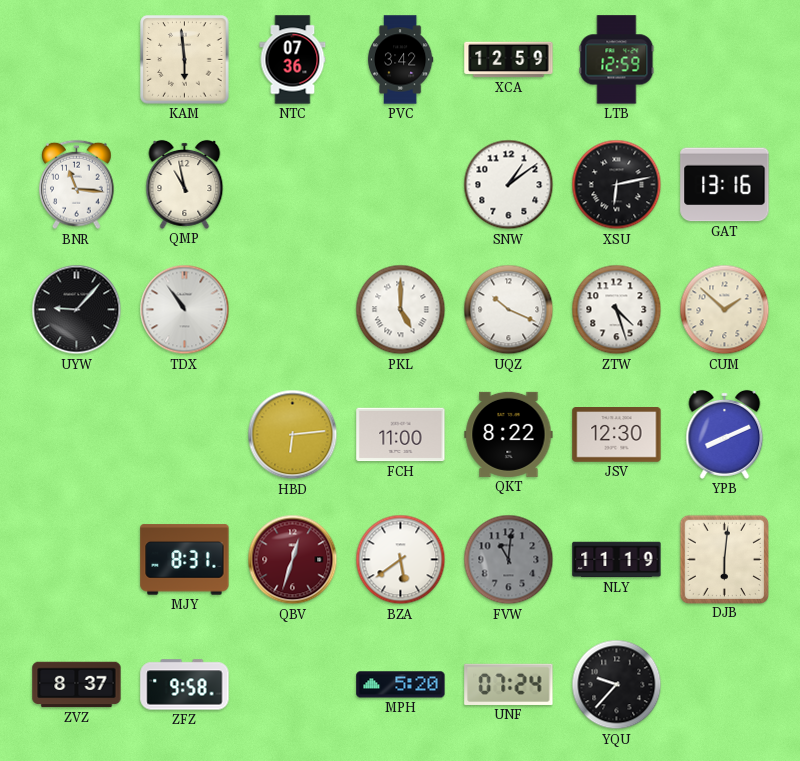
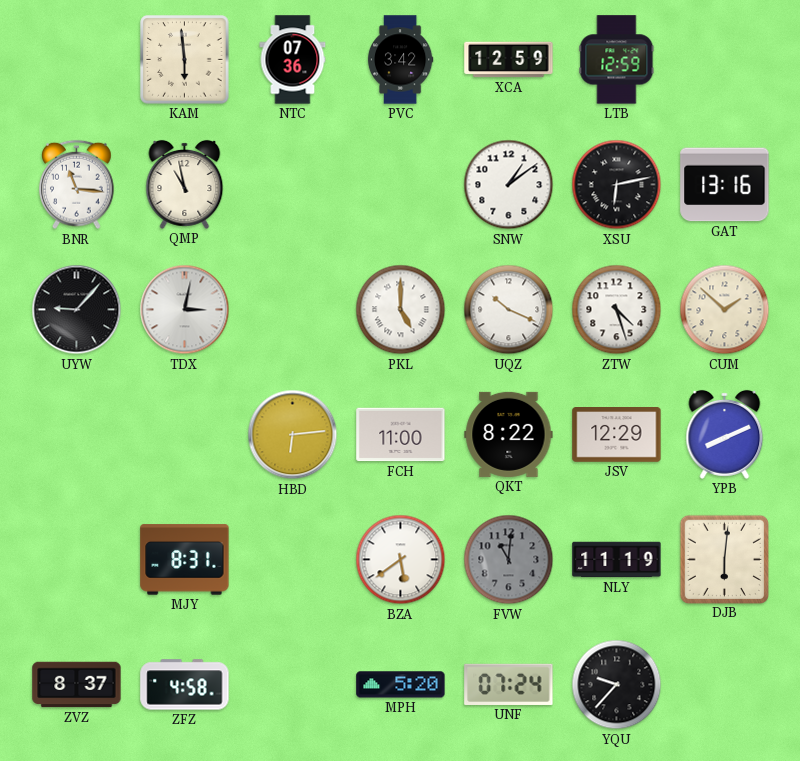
TDX: 10:54 -> 3:02 (185, 310)
JSV: 12:30 -> 12:29 (617, 435)
QBV: 12:33 -> none (293, 560)
ZFZ: 9:58 -> 4:58 (185, 685)
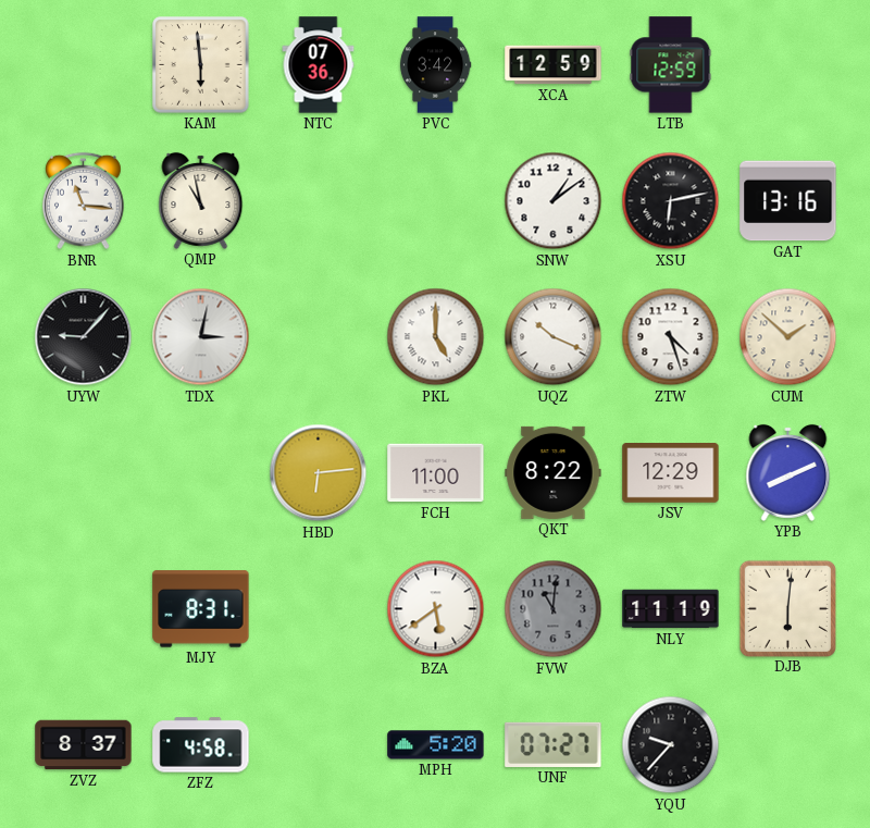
UNF: 07:24 -> 07:27 (554, 744)
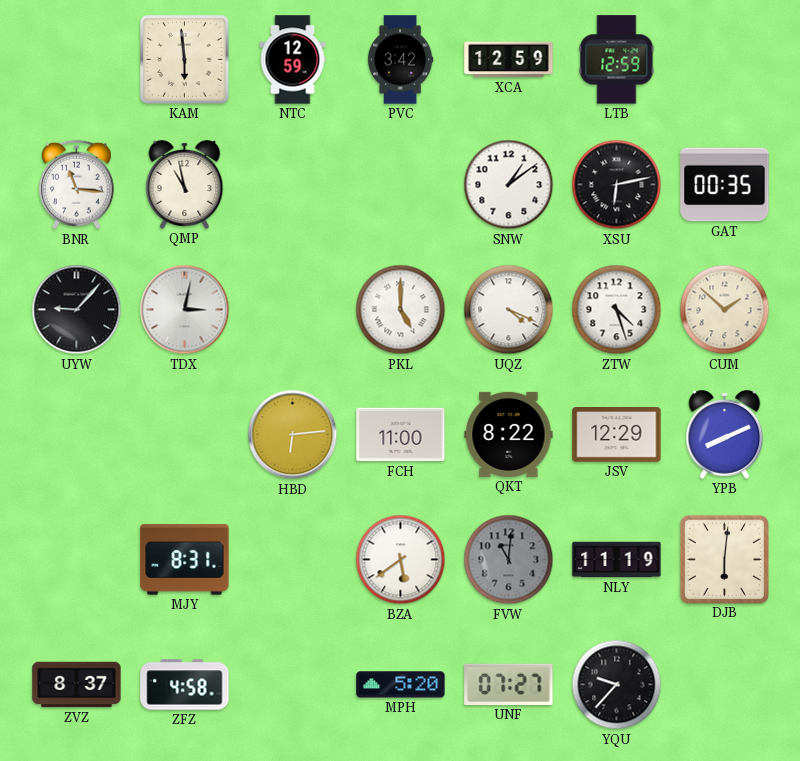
NTC: 07:36 -> 12:59 (293, 60)
GAT: 13:16 -> 00:35 (725, 185)
UQZ: 10:19 -> 4:19 (509, 310)
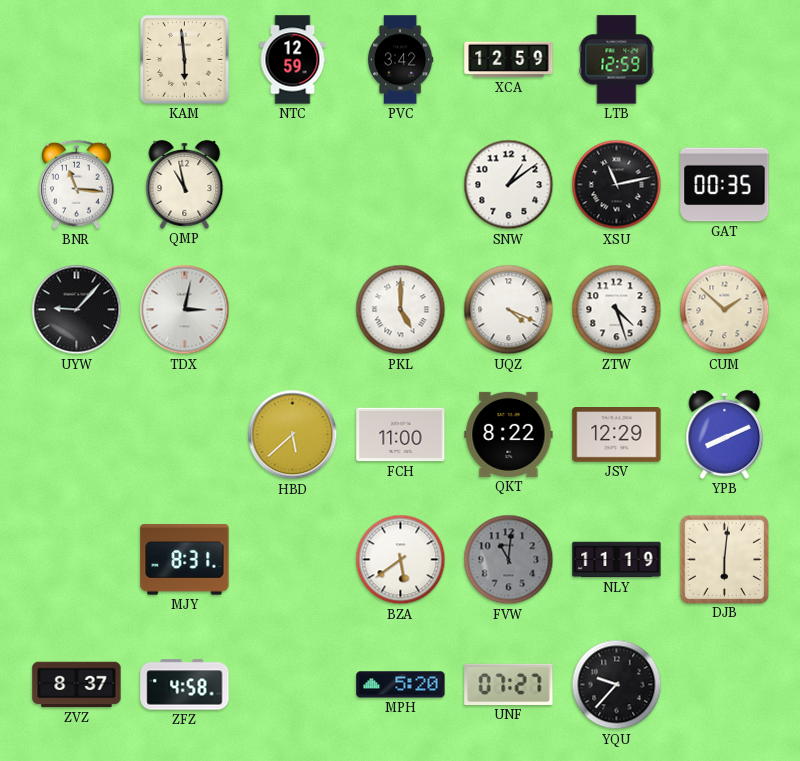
XSU: 6:13 -> 11:13 (617, 185)
HBD: 6:14 -> 5:38 (293, 435)
